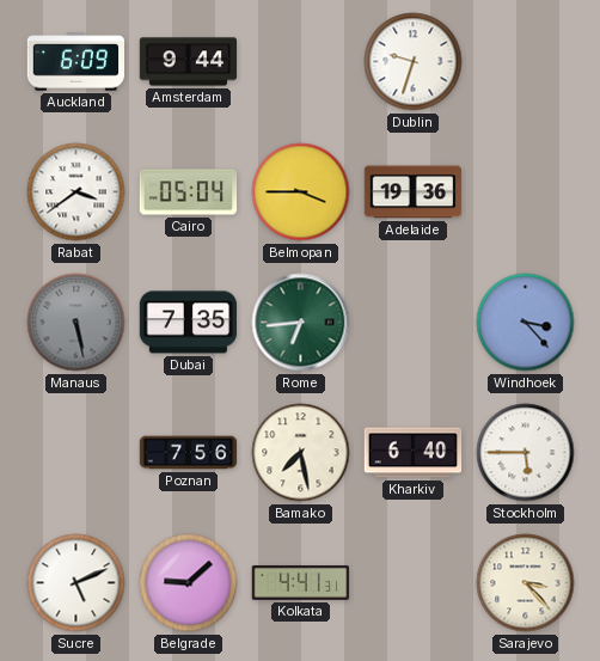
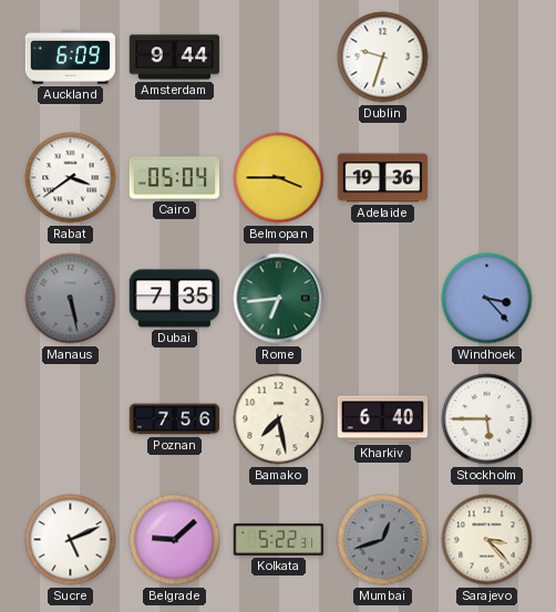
Kolkata: 4:41 -> 5:22 (279, 539)
Mumbai: none -> 12:42 (383, 540)
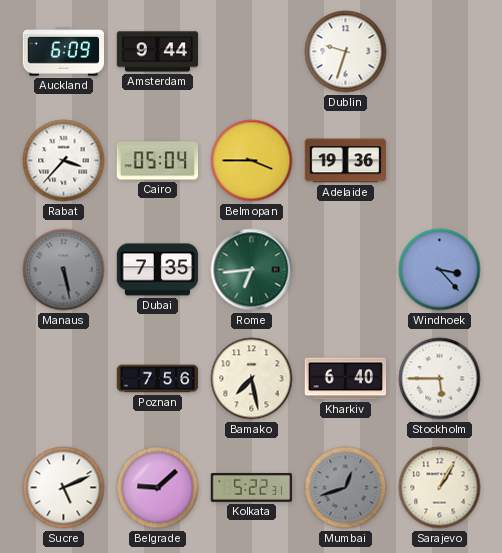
Rabat: 3:39 -> 3:37 (64, 161)
Sarajevo: 3:23 -> 1:05 (440, 488)
